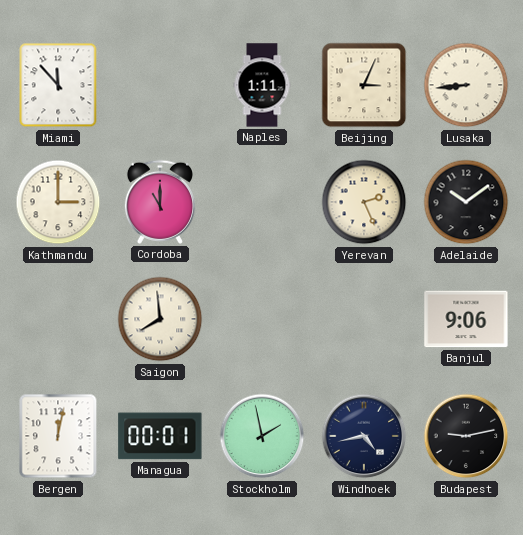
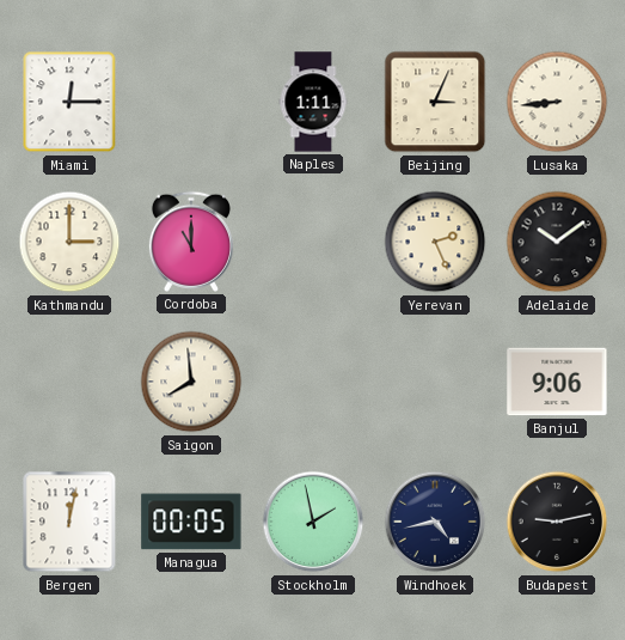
Miami: 11:53 -> 12:15 (69, 102)
Managua: 00:01 -> 00:05 (191, 522)
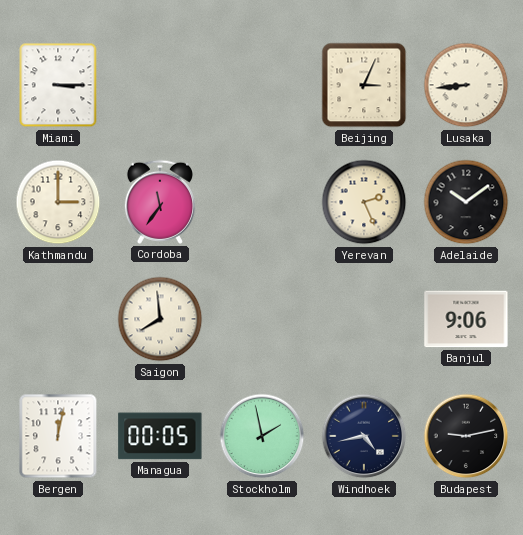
Miami: 12:15 -> 3:15 (58, 85)
Naples: 1:11 -> none (313, 102)
Cordoba: 11:00 -> 11:36 (160, 202)
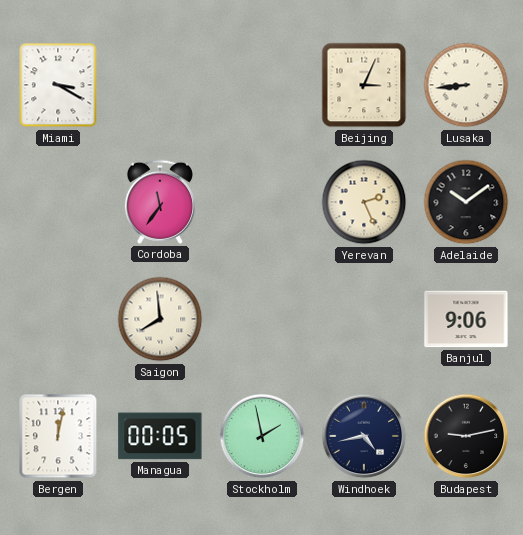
Miami: 3:15 -> 3:20 (58, 85)
Kathmandu: 3:00 -> none (58, 202)
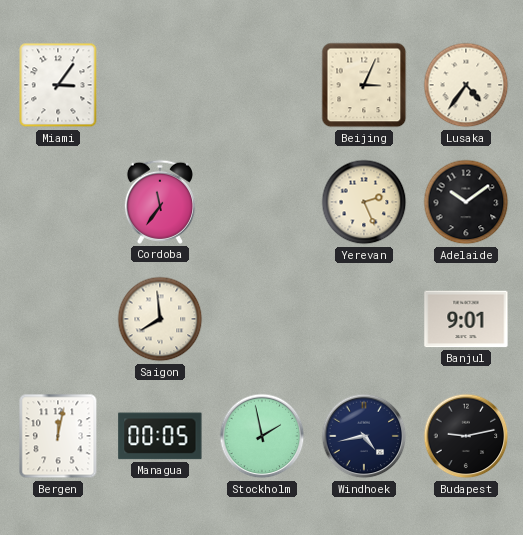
Miami: 3:20 -> 3:06 (58, 85)
Lusaka: 8:44 -> 4:36 (466, 85)
Banjul: 9:06 -> 9:01 (466, 319)
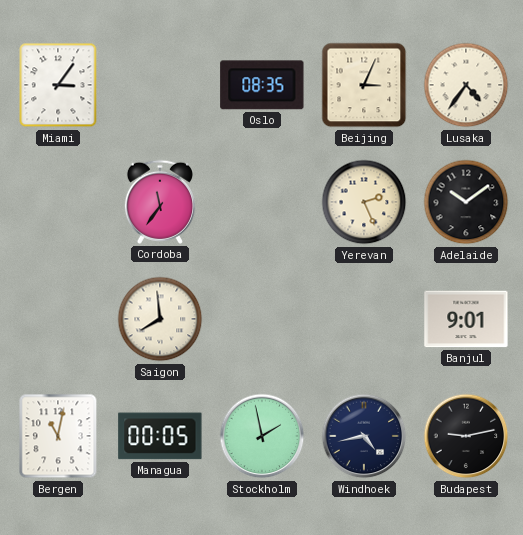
Oslo: none -> 08:35 (262, 85)
Bergen: 12:02 -> 11:02 (58, 436)
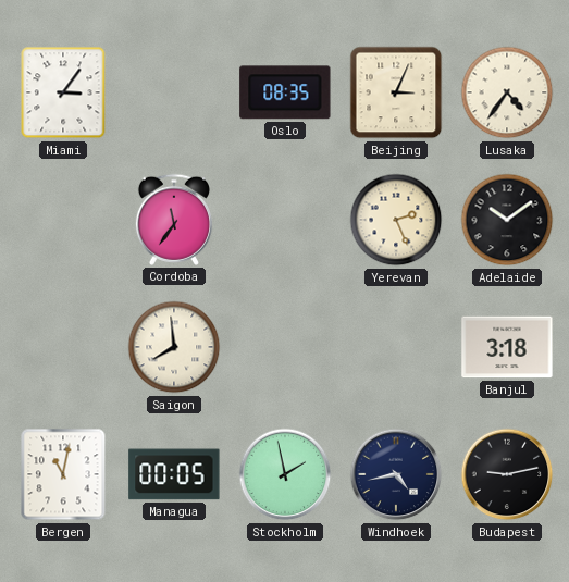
Banjul: 9:01 -> 3:18 (507, 347)
